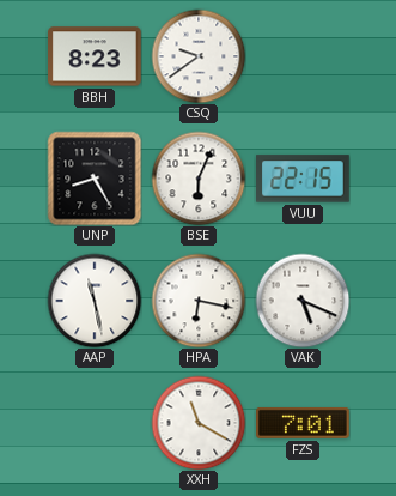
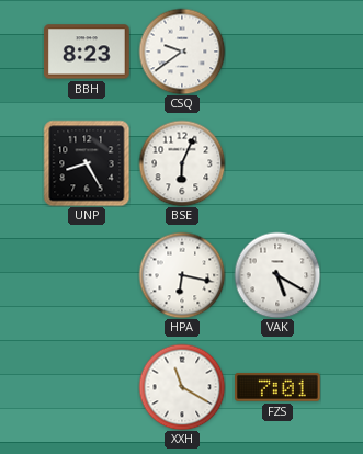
VUU: 22:15 -> none (304, 179)
AAP: 11:28 -> none (95, 301)
VAK: 5:19 -> 5:20 (277, 275)
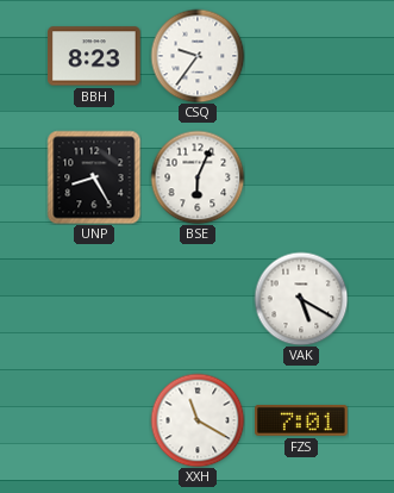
CSQ: 9:39 -> 9:36 (198, 56)
HPA: 6:17 -> none (182, 275)
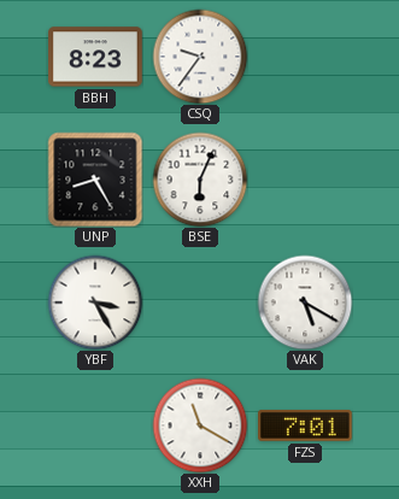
YBF: none -> 3:25 (95, 303)
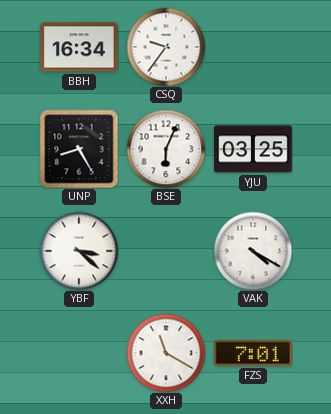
BBH: 8:23 -> 16:34 (79, 47)
YJU: none -> 03:25 (253, 149)
YBF: 3:25 -> 3:22 (79, 251)
VAK: 5:20 -> 4:20 (253, 251)
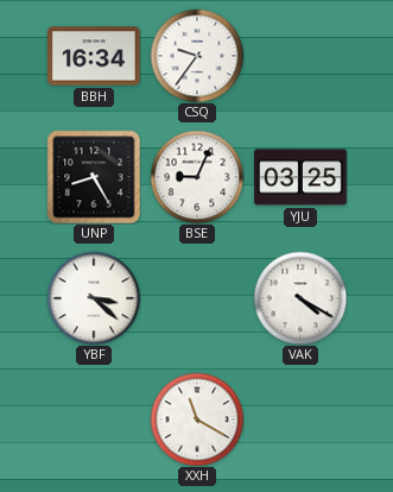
BSE: 6:04 -> 9:04 (197, 177)
FZS: 7:01 -> none (254, 353)
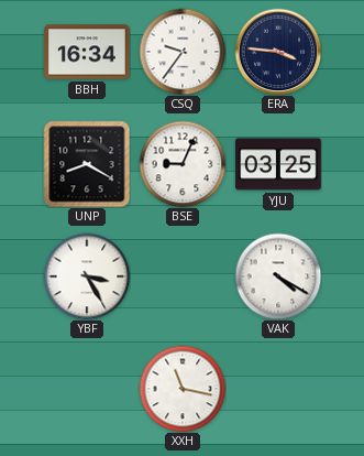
ERA: none -> 3:46 (278, 52)
UNP: 8:25 -> 8:20 (87, 164)
YBF: 3:22 -> 3:25 (87, 276)
XXH: 11:20 -> 11:17 (183, 389)
